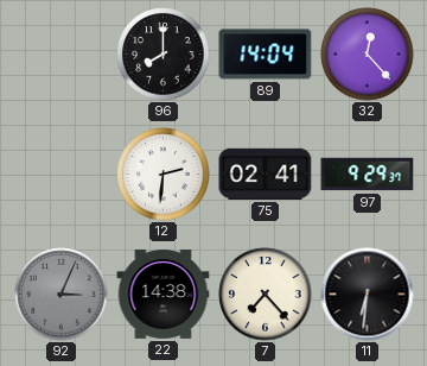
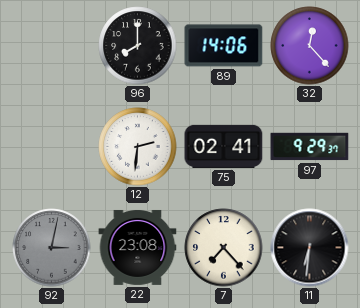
89: 14:04 -> 14:06 (224, 46)
92: 3:04 -> 3:02 (52, 248)
22: 14:38 -> 23:08 (138, 247)
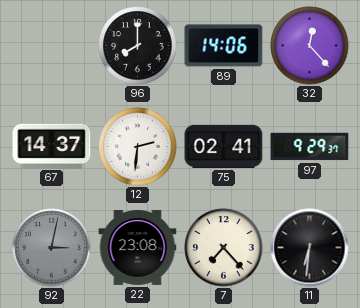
67: none -> 14:37 (52, 146)
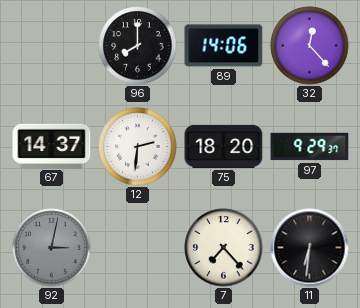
75: 02:41 -> 18:20 (224, 146)
22: 23:08 -> none (138, 247)
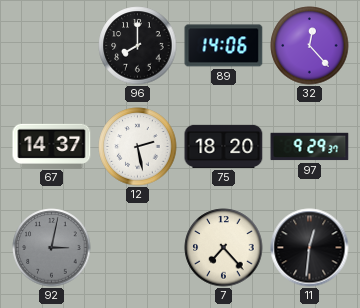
12: 2:31 -> 2:28 (138, 147)
11: 6:31 -> 12:31 (310, 248)
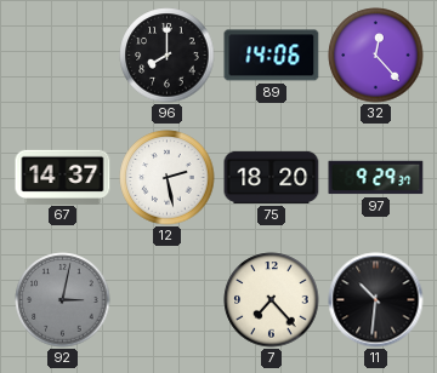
11: 12:31 -> 10:31 (376, 300)
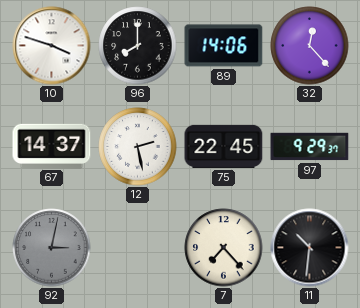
10: none -> 3:48 (52, 46)
75: 18:20 -> 22:45 (224, 146)
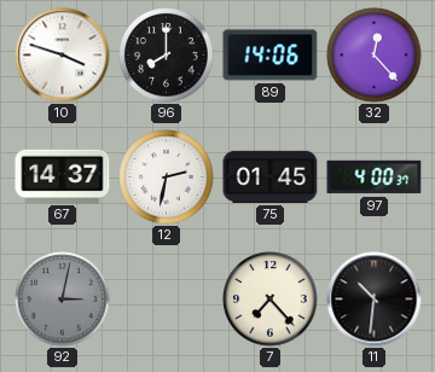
12: 2:28 -> 2:32 (167, 178)
75: 22:45 -> 01:45 (271, 176)
97: 9:29 -> 4:00 (375, 178)
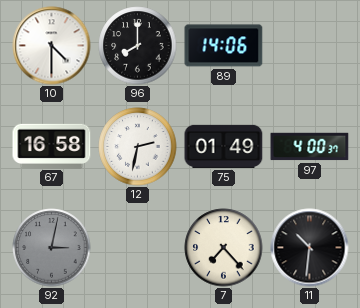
10: 3:48 -> 4:30 (52, 46)
32: 12:23 -> none (375, 56)
67: 14:37 -> 16:58 (52, 146)
75: 01:45 -> 01:49 (224, 146)
